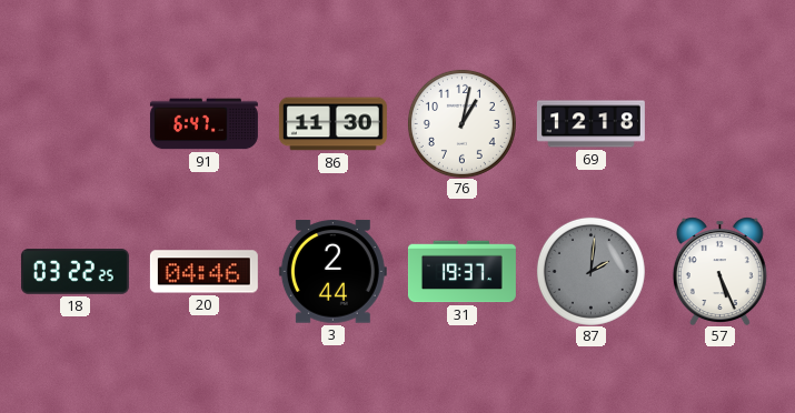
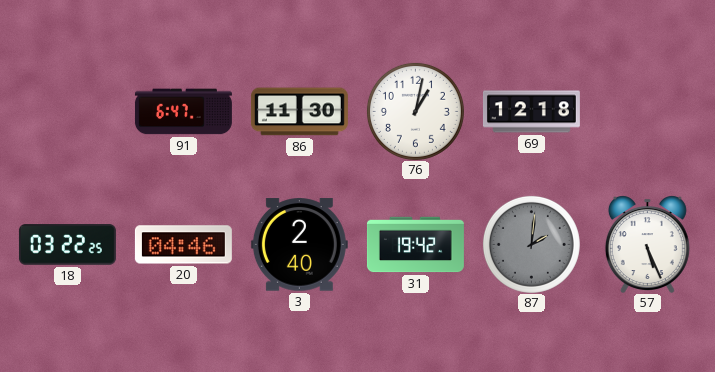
3: 2:44 -> 2:40 (299, 245)
31: 19:37 -> 19:42 (415, 245)
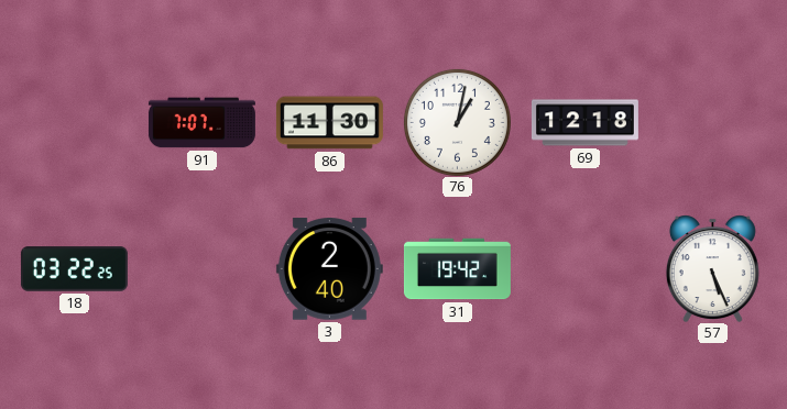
91: 6:47 -> 7:07 (201, 123)
20: 04:46 -> none (183, 245)
87: 2:01 -> none (531, 244)
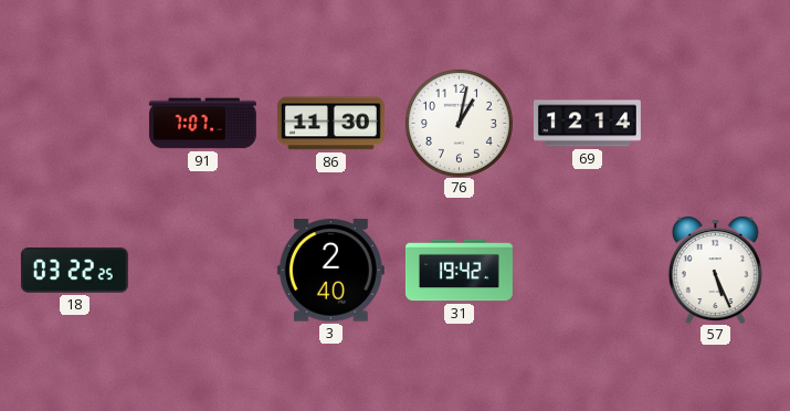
69: 12:18 -> 12:14 (587, 124)
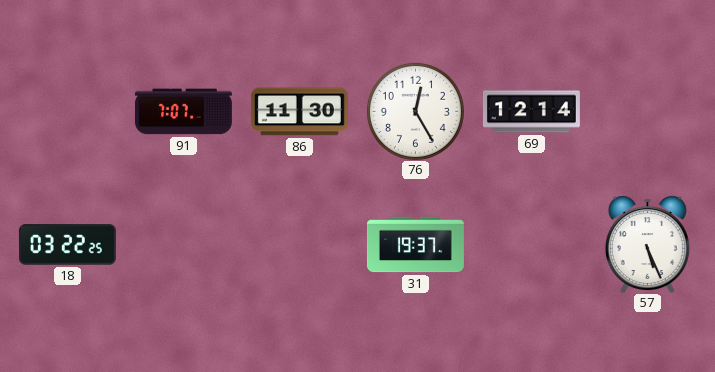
76: 1:02 -> 12:25 (415, 111)
3: 2:40 -> none (330, 271)
31: 19:42 -> 19:37 (415, 245)
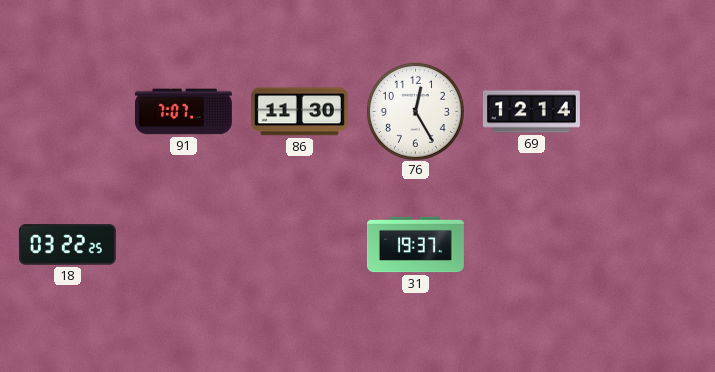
57: 5:26 -> none (647, 244)
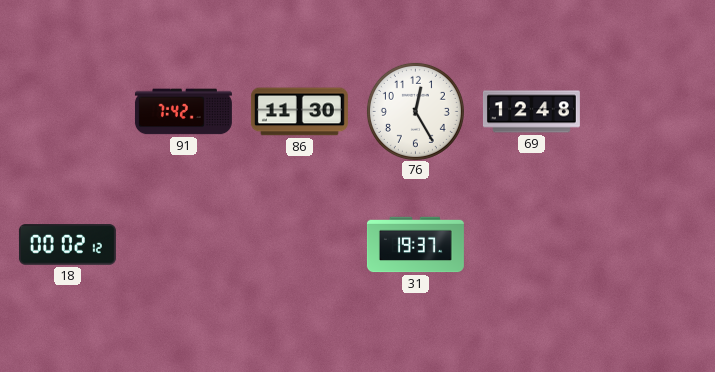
91: 7:07 -> 7:42 (183, 112)
69: 12:14 -> 12:48 (531, 112)
18: 03:22 -> 00:02 (67, 245)
